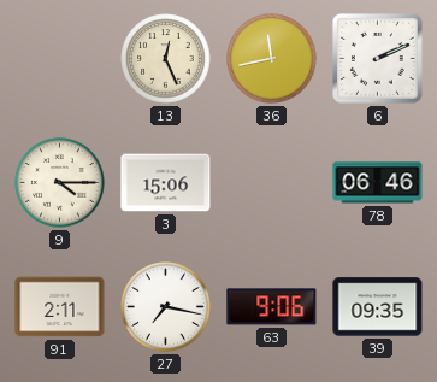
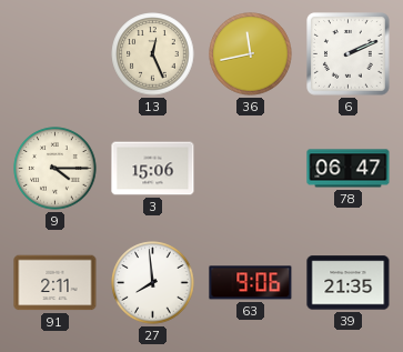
78: 06:46 -> 06:47 (349, 169)
27: 7:17 -> 7:59 (153, 283)
39: 09:35 -> 21:35 (349, 283)
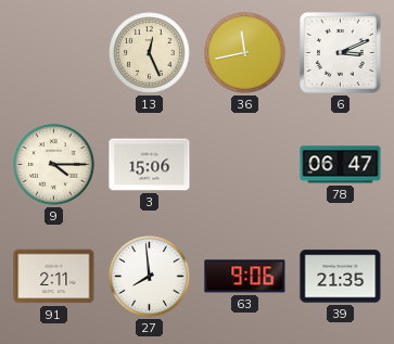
6: 2:11 -> 3:11 (341, 53)
